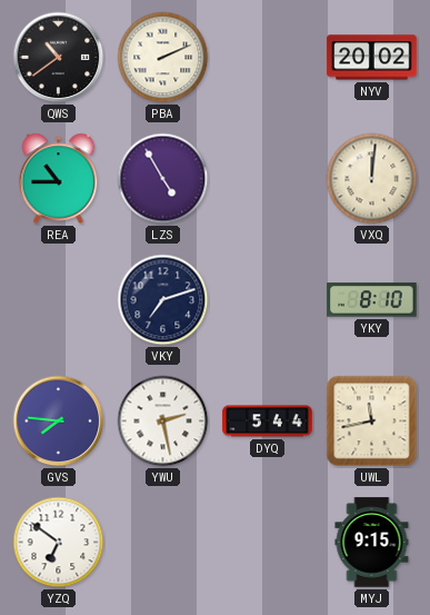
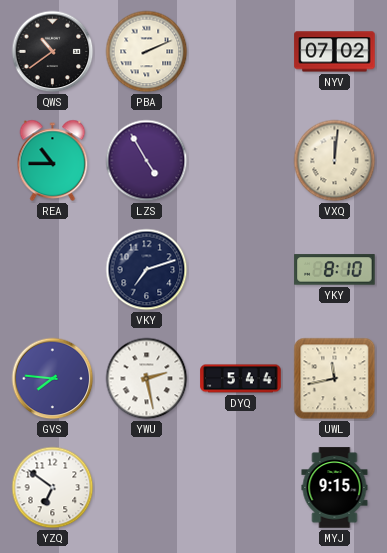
NYV: 20:02 -> 07:02 (335, 52)
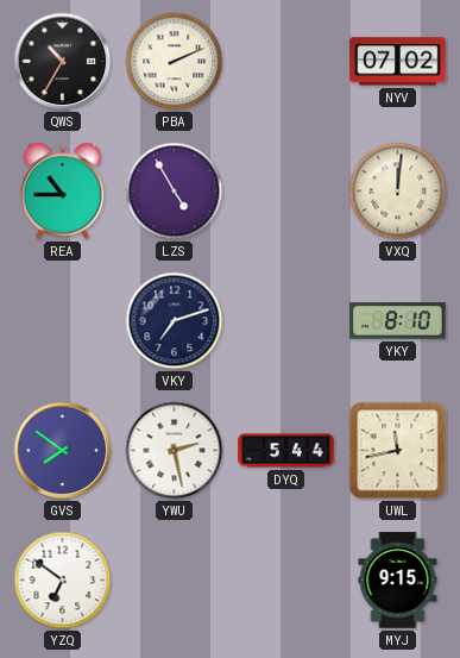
QWS: 10:39 -> 10:35 (63, 62)
GVS: 7:46 -> 7:51 (63, 451)
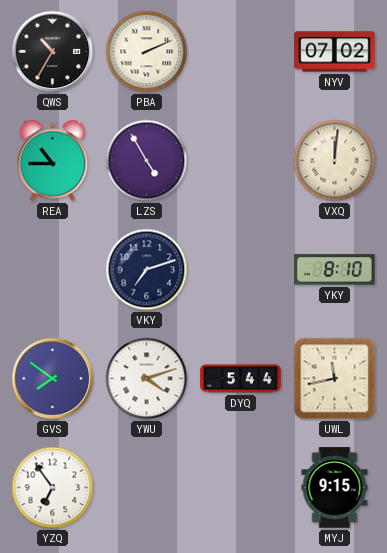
YWU: 2:28 -> 4:12 (147, 379)
YZQ: 6:51 -> 6:54 (53, 488)
